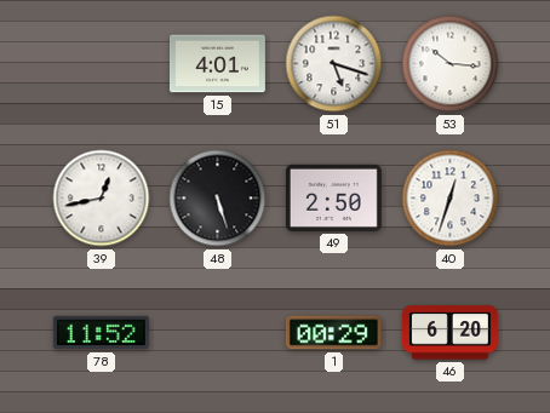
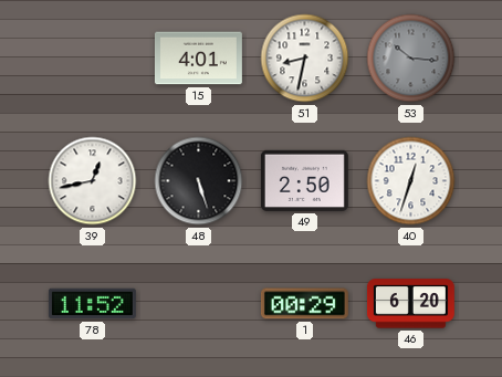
51: 5:18 -> 8:32 (305, 59)
53 dial: white -> grey (411, 59)
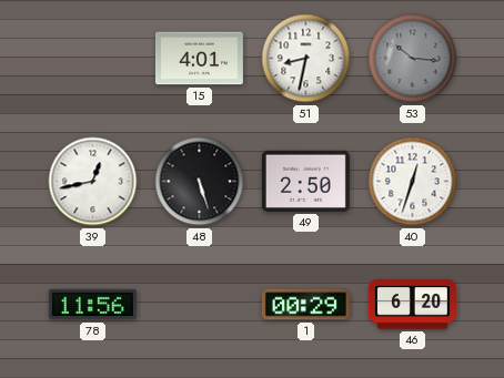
78: 11:52 -> 11:56 (92, 305)
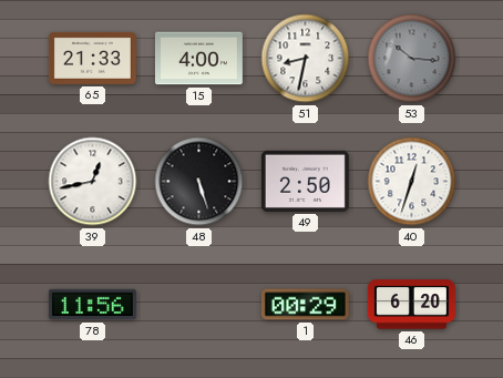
65: none -> 21:33 (92, 58)
15: 4:01 -> 4:00 (198, 59)
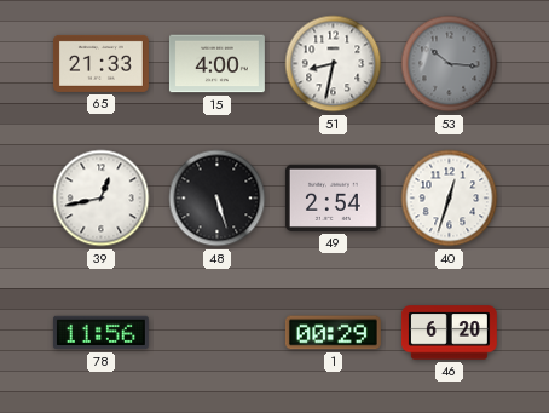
49: 2:50 -> 2:54 (333, 197)
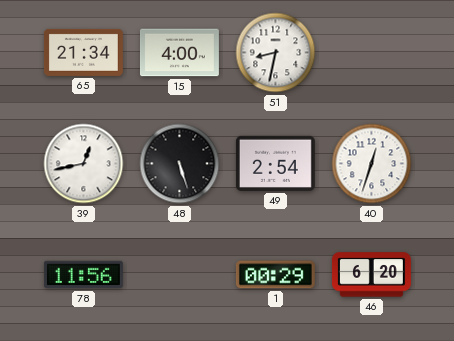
65: 21:33 -> 21:34 (83, 52)
53: 10:16 -> none (450, 64)
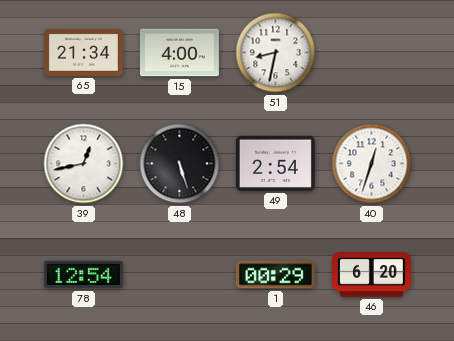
78: 11:56 -> 12:54 (83, 275)
